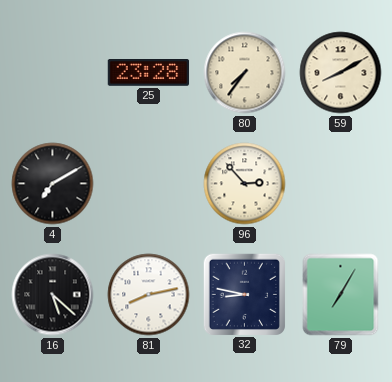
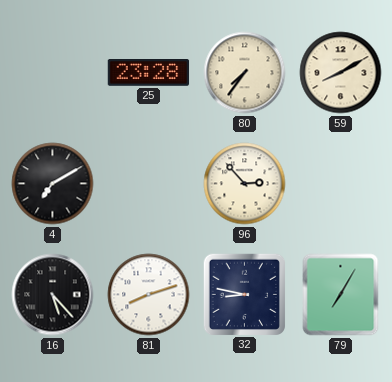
16: 5:22 -> 5:23 (53, 295)
81: 8:13 -> 8:12 (149, 295)
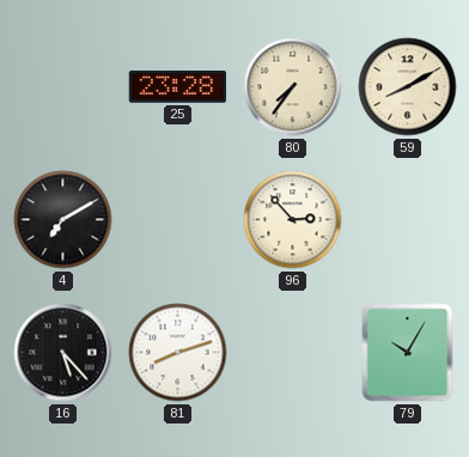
32: 8:47 -> none (244, 294)
79: 7:05 -> 10:05 (408, 353)
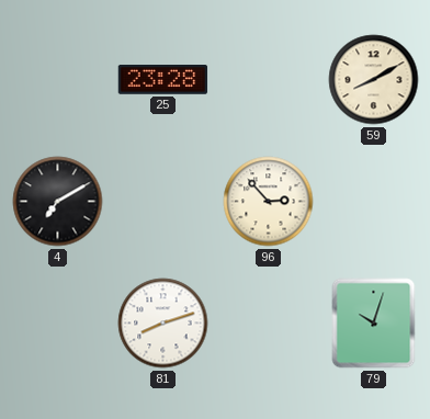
80: 7:36 -> none (293, 87)
16: 5:23 -> none (63, 353)
79: 10:05 -> 10:03 (374, 324)
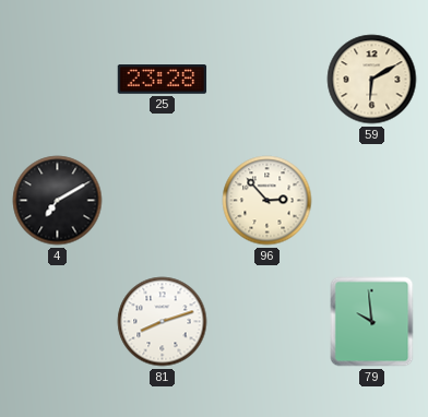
59: 8:10 -> 6:10 (372, 80)
79: 10:03 -> 9:59 (372, 322)
